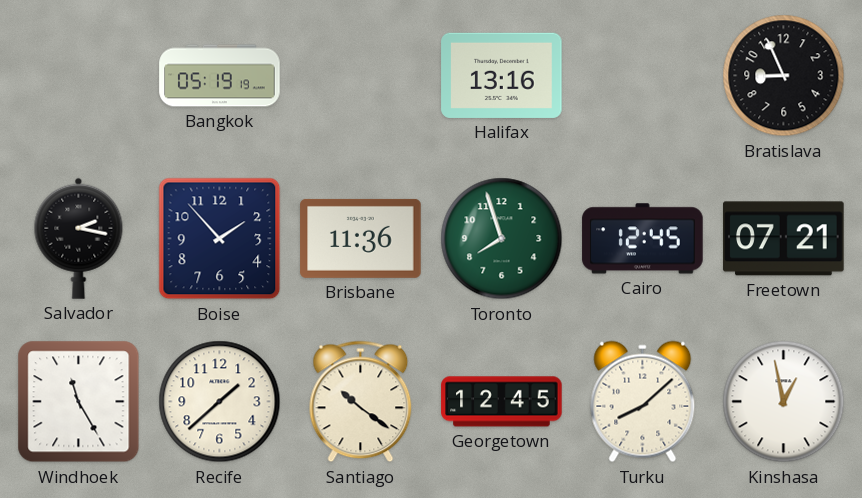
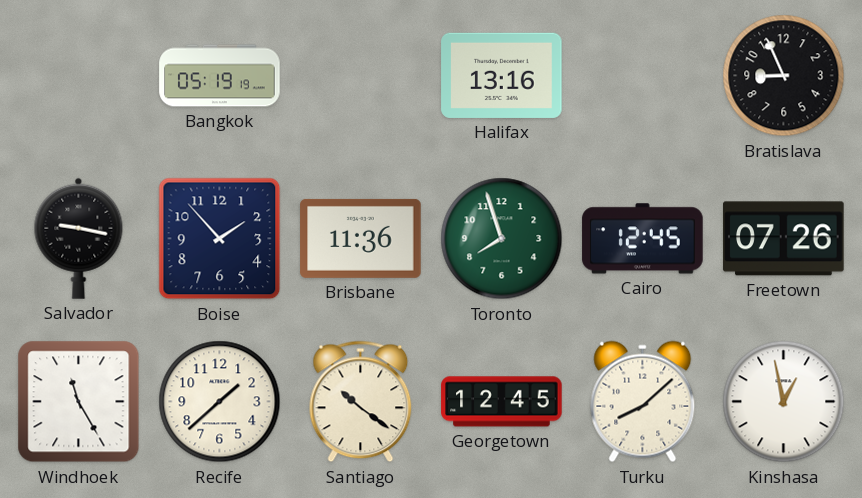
Salvador: 2:17 -> 9:17 (79, 238)
Freetown: 07:21 -> 07:26 (784, 239)
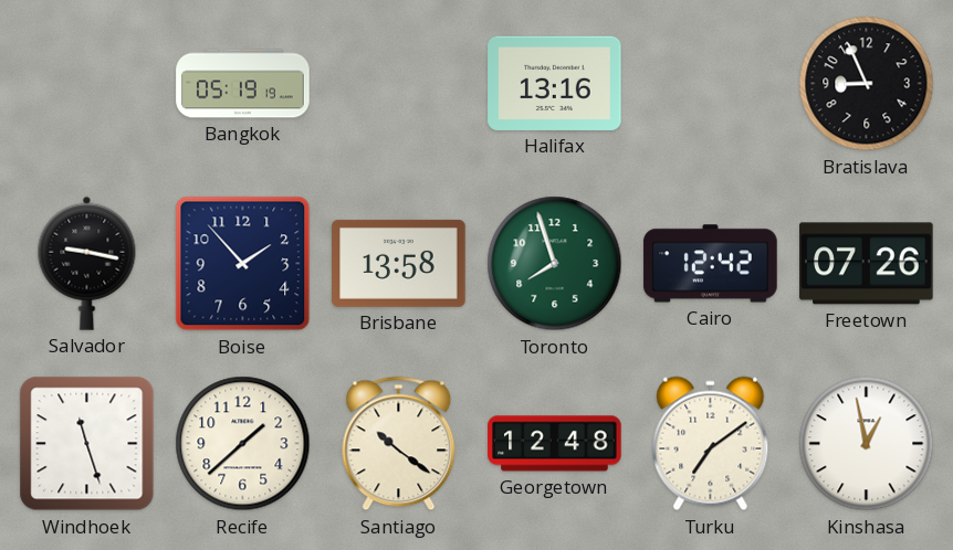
Brisbane: 11:36 -> 13:58 (399, 263)
Cairo: 12:45 -> 12:42 (711, 264)
Windhoek: 11:25 -> 11:27 (87, 444)
Georgetown: 12:45 -> 12:48 (555, 444)
Turku: 8:08 -> 7:09 (711, 444)
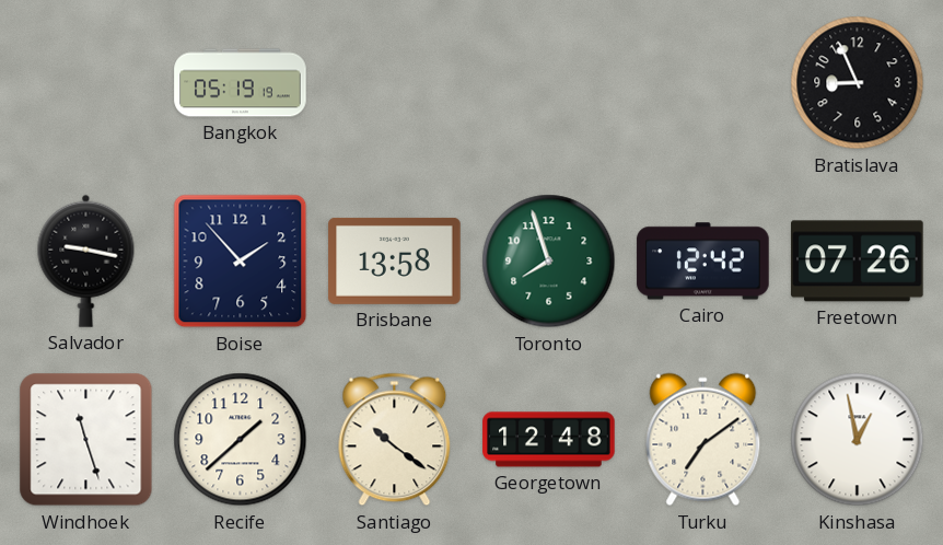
Halifax: 13:16 -> none (555, 83)
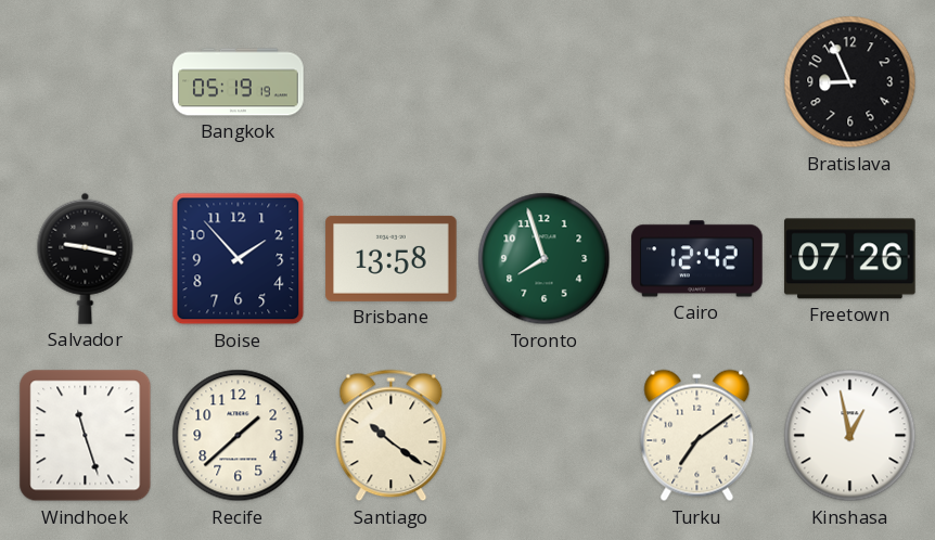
Georgetown: 12:48 -> none (549, 440)
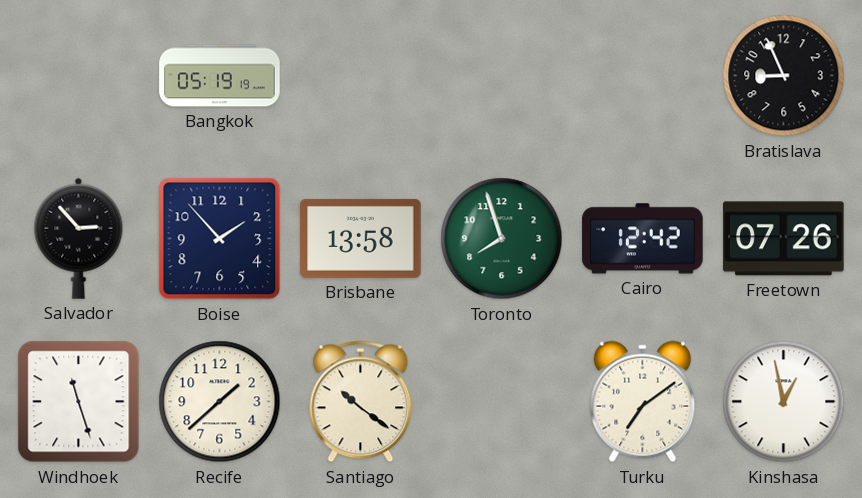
Salvador: 9:17 -> 2:53 (79, 238)
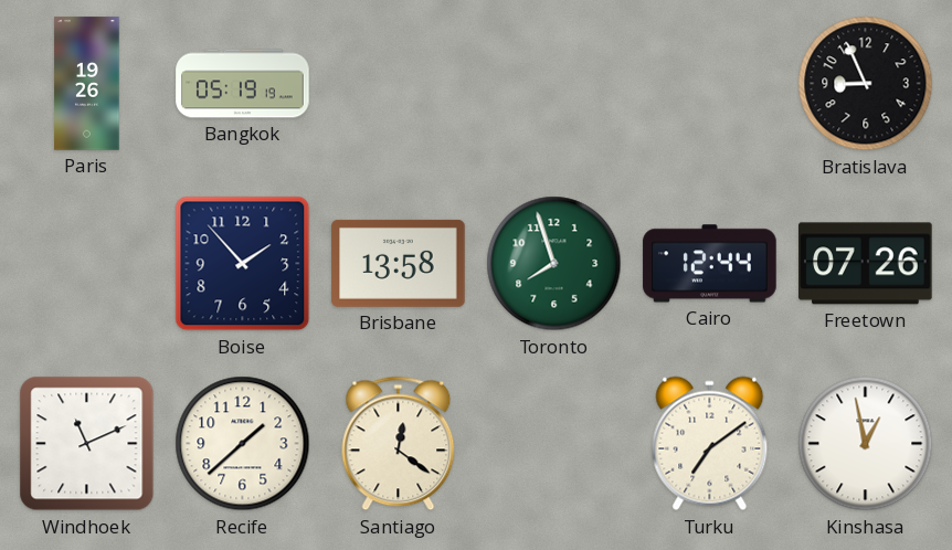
Paris: none -> 19:26 (87, 84)
Salvador: 2:53 -> none (79, 238)
Cairo: 12:42 -> 12:44 (710, 264)
Windhoek: 11:27 -> 11:11 (87, 444)
Santiago: 10:21 -> 12:21 (399, 444)
